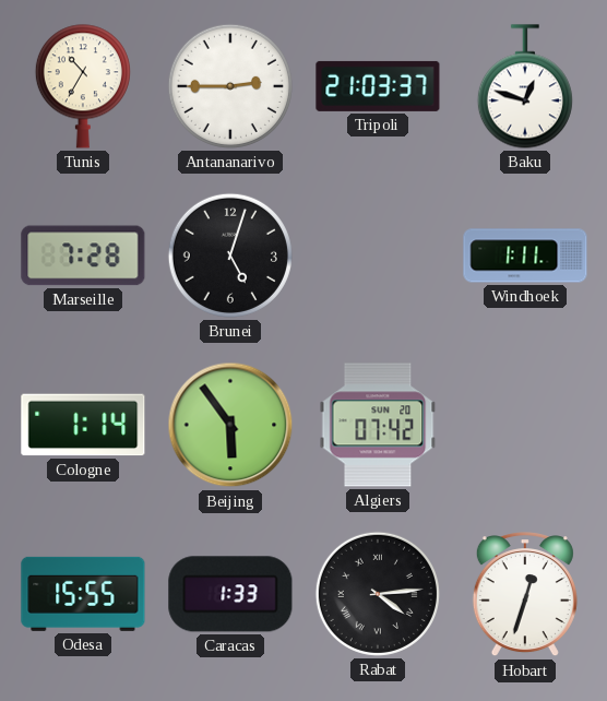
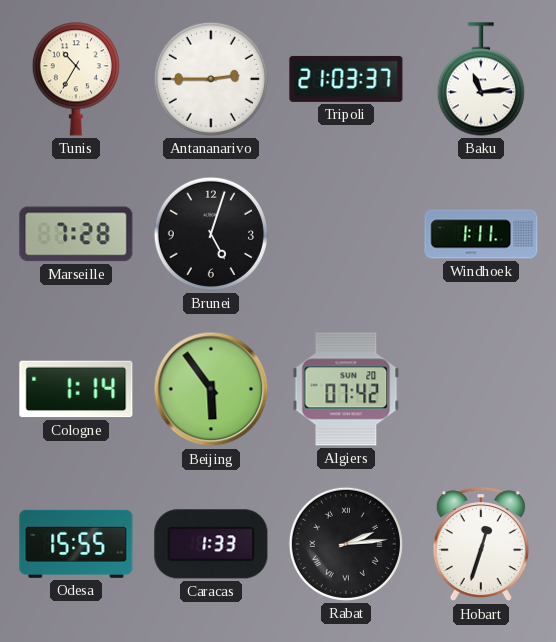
Baku: 12:48 -> 11:14 (481, 79)
Rabat: 4:14 -> 2:14 (346, 544)
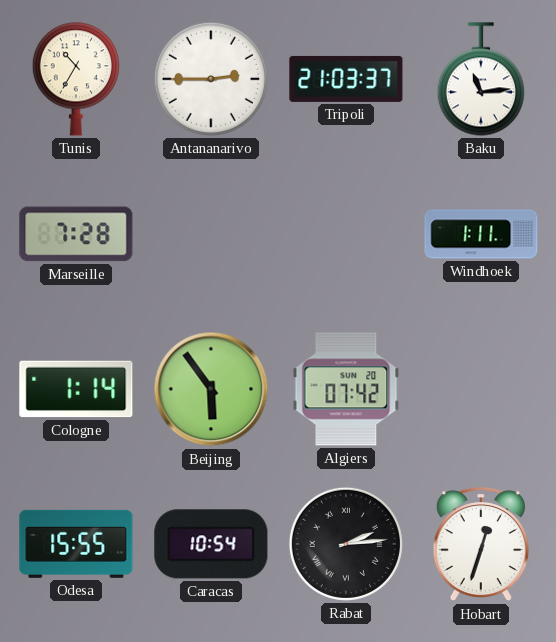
Brunei: 5:03 -> none (211, 234)
Caracas: 1:33 -> 10:54 (211, 544)
